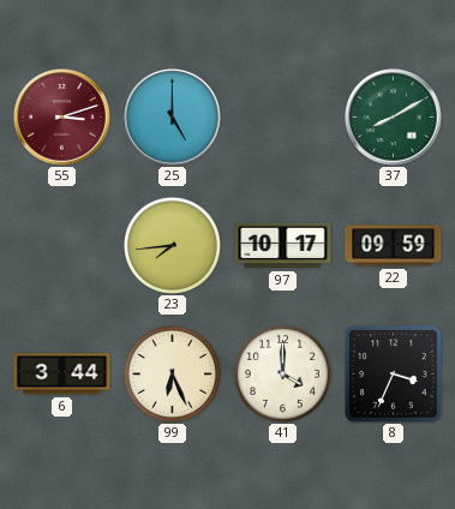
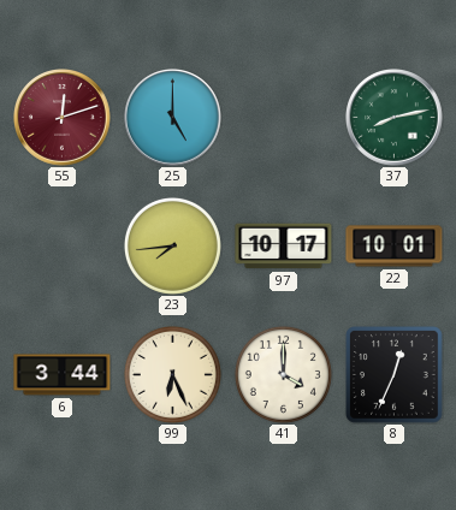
55: 3:12 -> 12:12 (63, 118)
37: 8:10 -> 8:13 (395, 118)
22: 09:59 -> 10:01 (395, 247)
8: 3:34 -> 12:34 (395, 375)
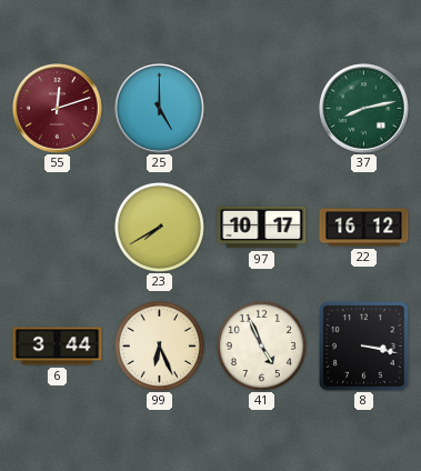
23: 7:44 -> 7:40 (159, 227)
22: 10:01 -> 16:12 (364, 228)
41: 4:00 -> 4:56 (261, 345)
8: 12:34 -> 3:17 (364, 347)
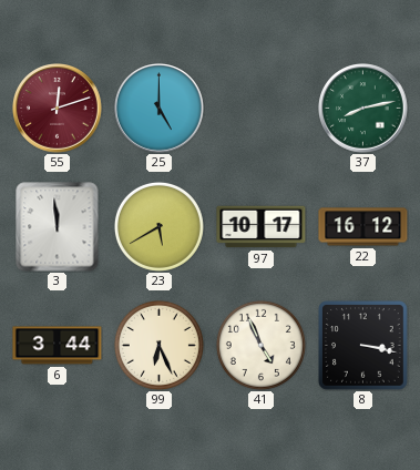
3: none -> 11:59 (58, 227)
23: 7:40 -> 5:40 (158, 226)
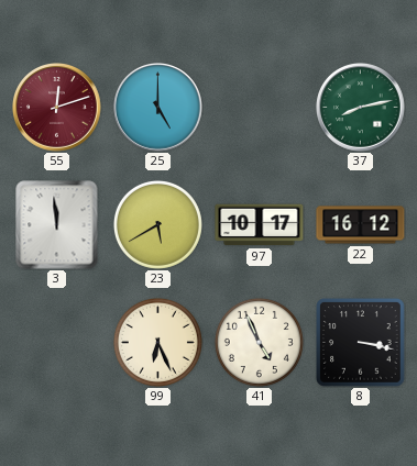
6: 3:44 -> none (58, 346)
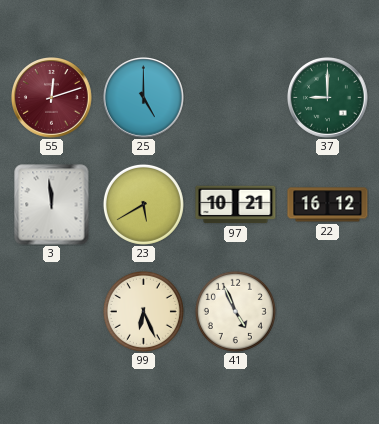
37: 8:13 -> 9:00 (328, 98)
97: 10:17 -> 10:21 (236, 205)
8: 3:17 -> none (361, 343)
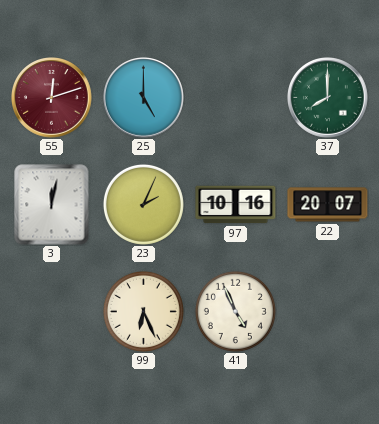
37: 9:00 -> 8:00 (328, 98)
3: 11:59 -> 12:02 (52, 205)
23: 5:40 -> 2:04 (143, 204)
97: 10:21 -> 10:16 (236, 205)
22: 16:12 -> 20:07 (328, 205)
